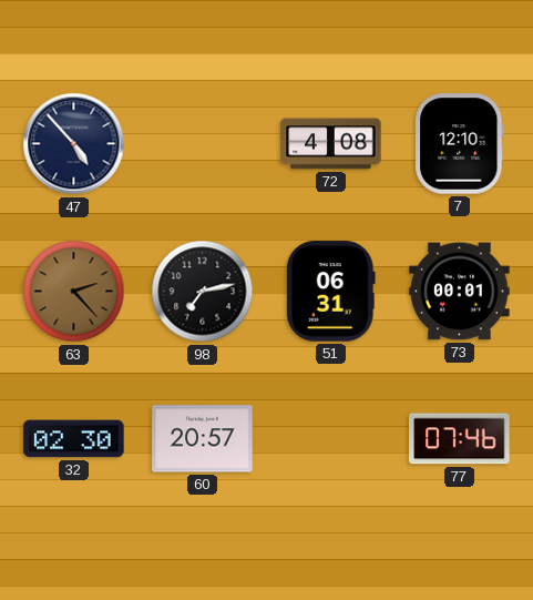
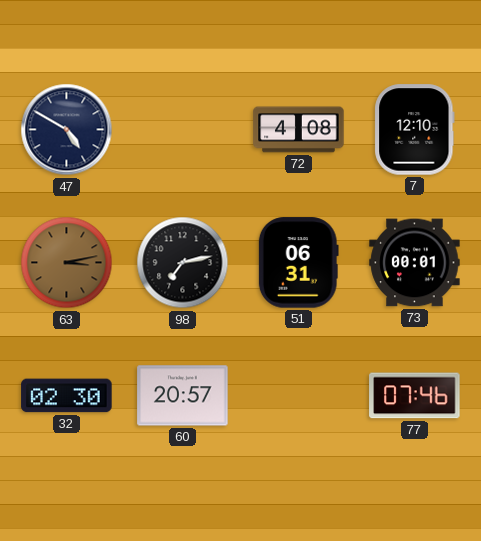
47: 4:53 -> 4:50 (67, 130)
63: 2:23 -> 3:13 (67, 263)
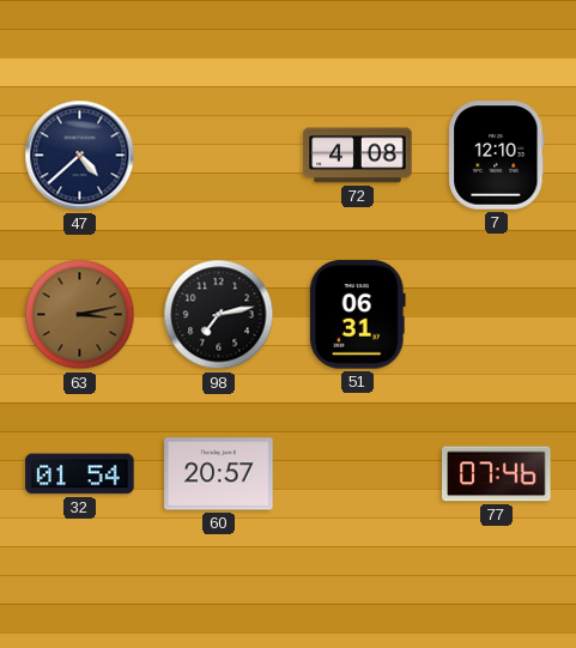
47: 4:50 -> 4:38 (80, 156)
73: 00:01 -> none (415, 263)
32: 02:30 -> 01:54 (80, 474)
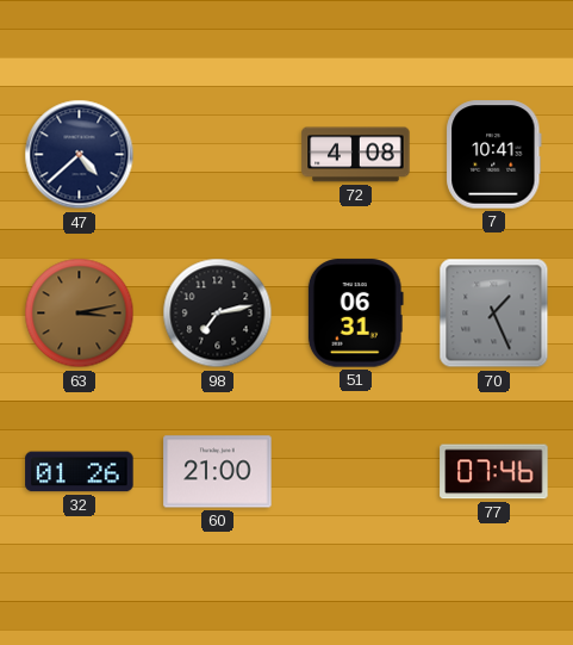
7: 12:10 -> 10:41 (494, 155)
70: none -> 1:26 (494, 314)
32: 01:54 -> 01:26 (80, 472)
60: 20:57 -> 21:00 (218, 472)
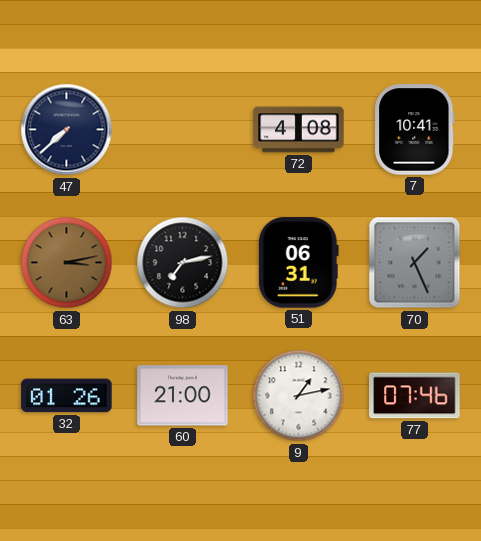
47: 4:38 -> 7:38 (67, 130)
9: none -> 1:13 (299, 396)
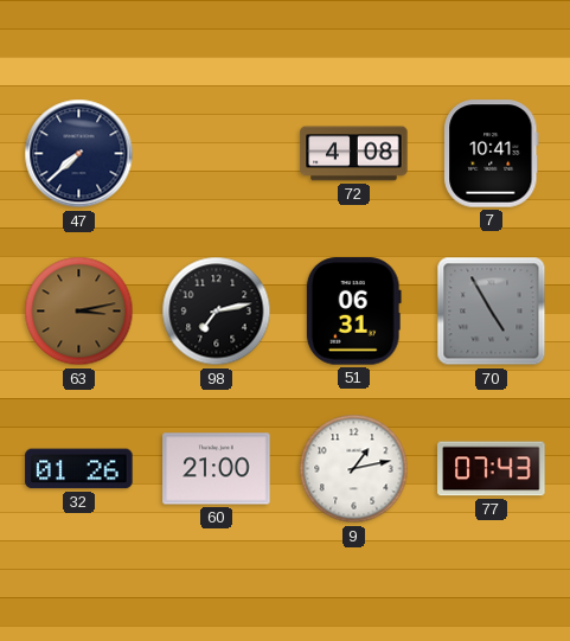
70: 1:26 -> 4:55 (492, 312)
77: 07:46 -> 07:43 (492, 469)
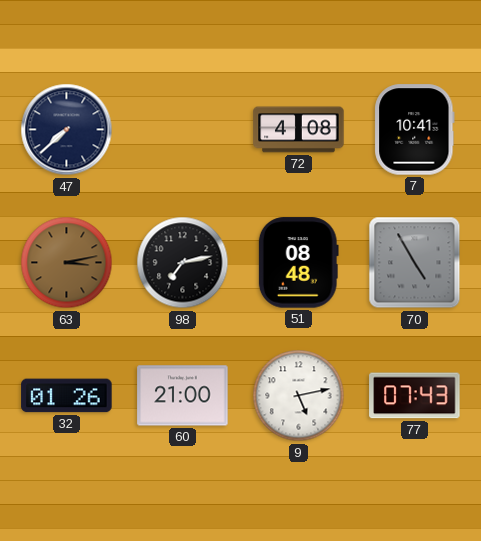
51: 06:31 -> 08:48 (298, 263)
9: 1:13 -> 5:13 (299, 396)
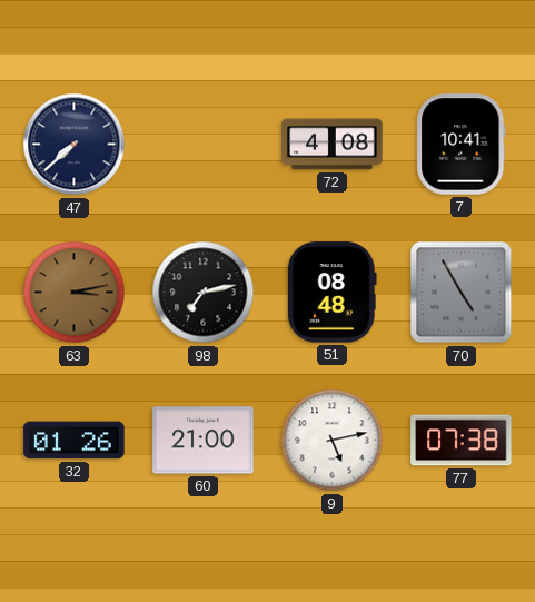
77: 07:43 -> 07:38 (462, 441)
